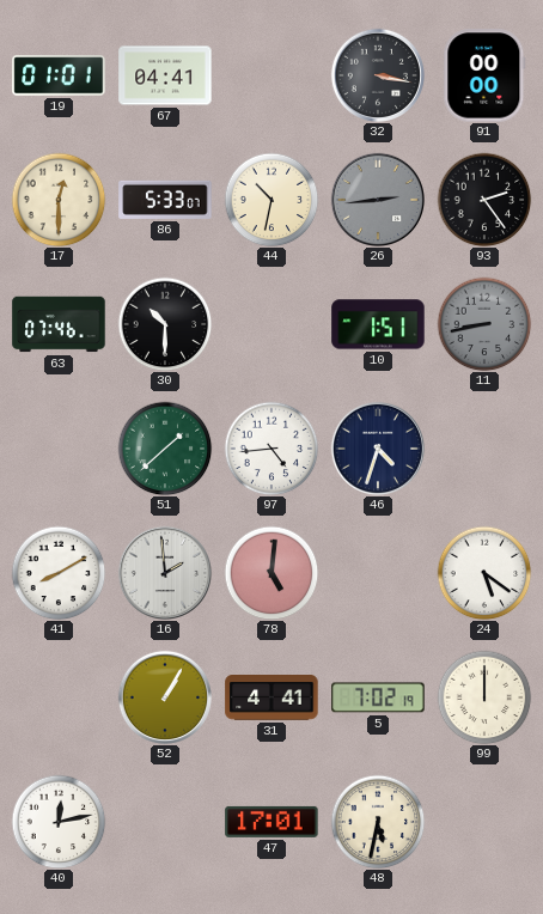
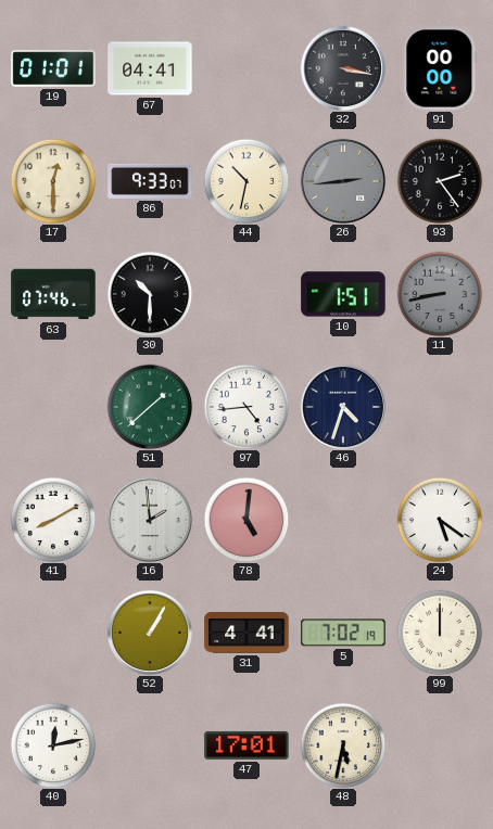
86: 5:33 -> 9:33 (150, 181)
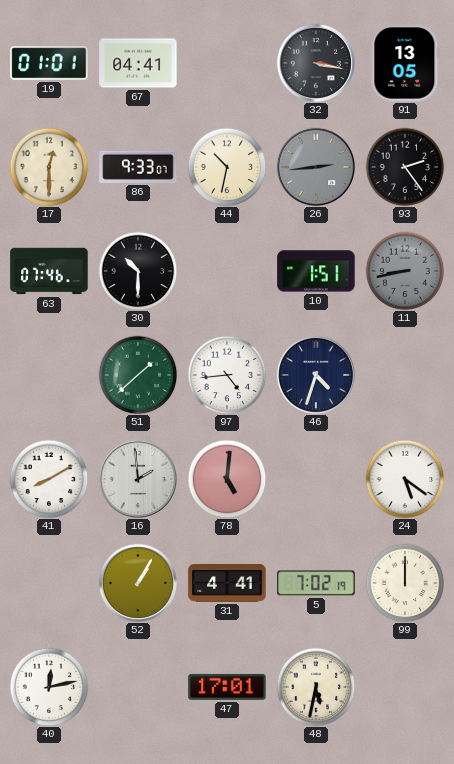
91: 00:00 -> 13:05 (405, 63)
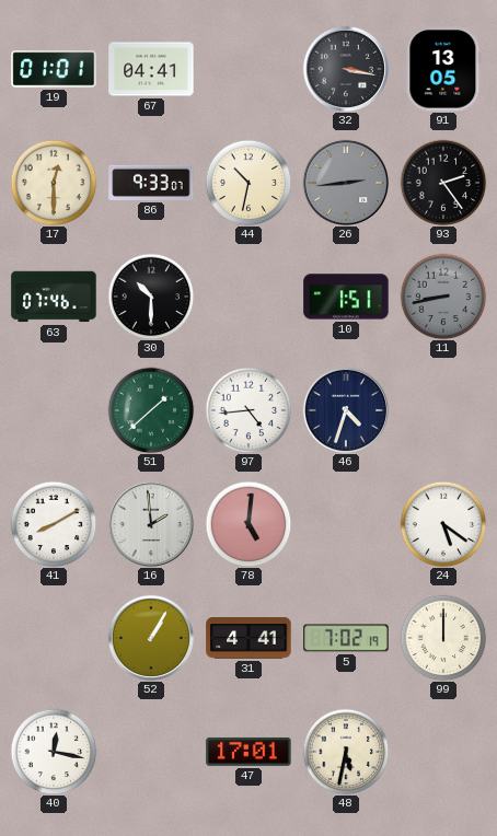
40: 12:13 -> 12:17 (54, 752)
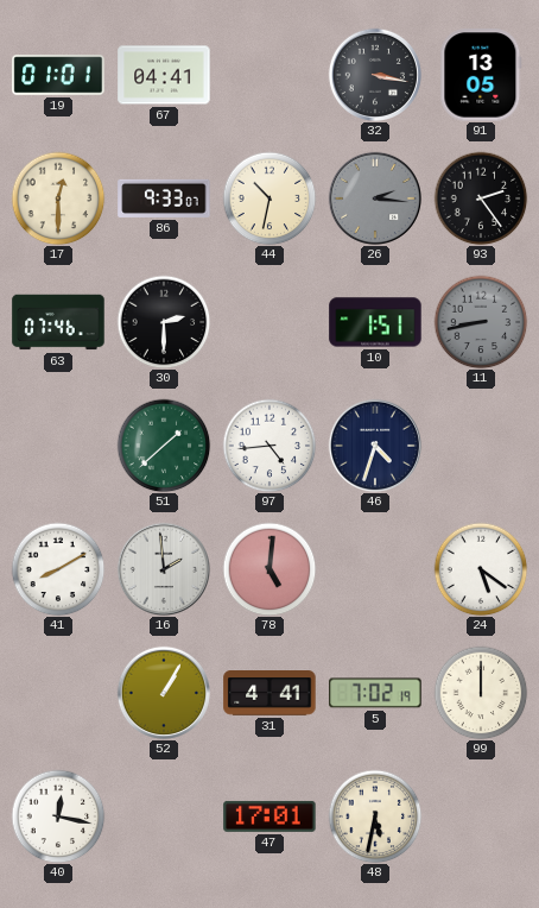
26: 2:44 -> 2:16 (375, 198)
30: 10:30 -> 2:30 (164, 322)
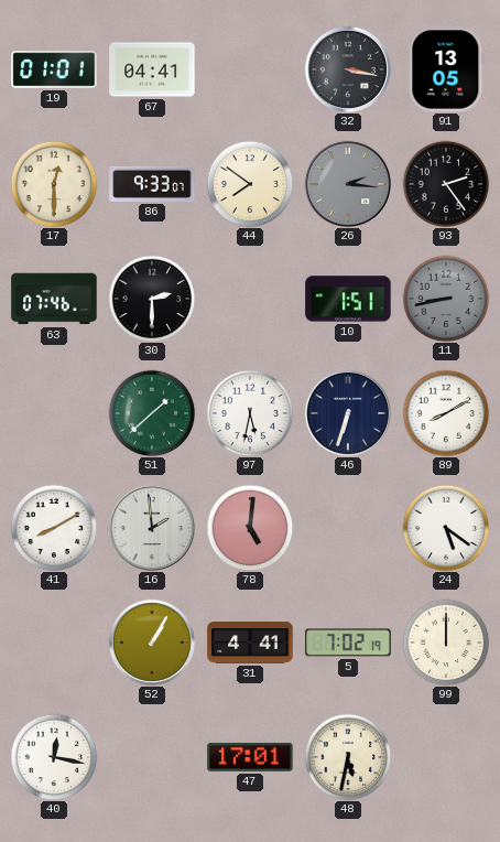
44: 10:32 -> 7:51 (250, 184)
97: 4:44 -> 5:32 (250, 413)
46: 4:33 -> 6:33 (348, 413)
89: none -> 8:10 (446, 413)
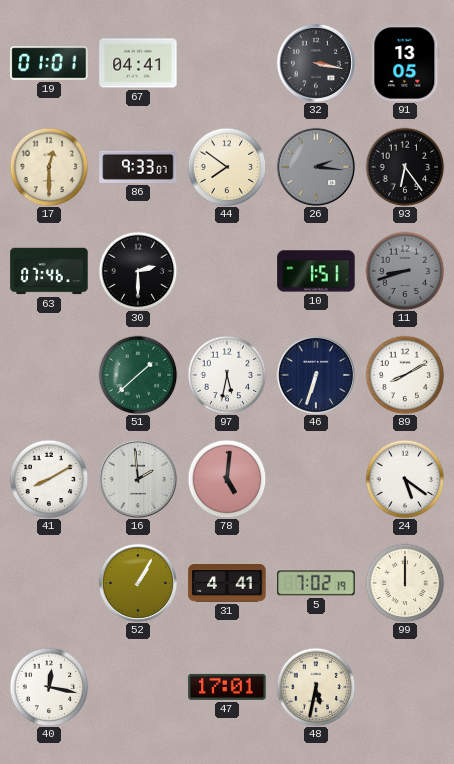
93: 2:24 -> 6:24 (405, 167)
11: 8:43 -> 8:42 (405, 271)
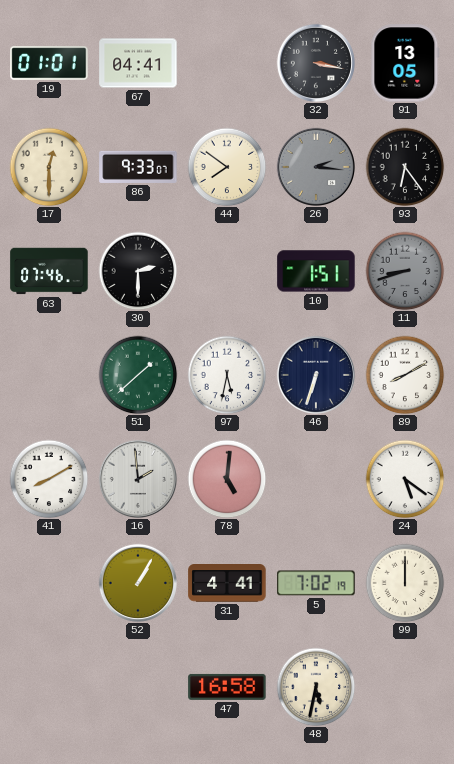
40: 12:17 -> none (49, 687)
47: 17:01 -> 16:58 (227, 687)
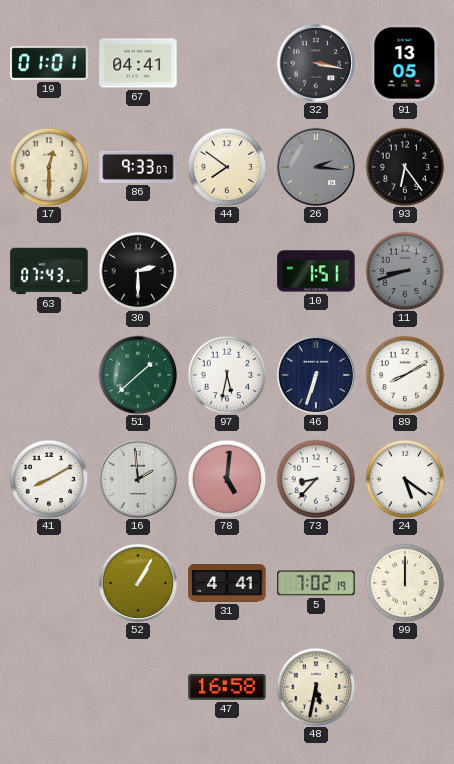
63: 07:46 -> 07:43 (49, 271)
73: none -> 8:37 (316, 479)
